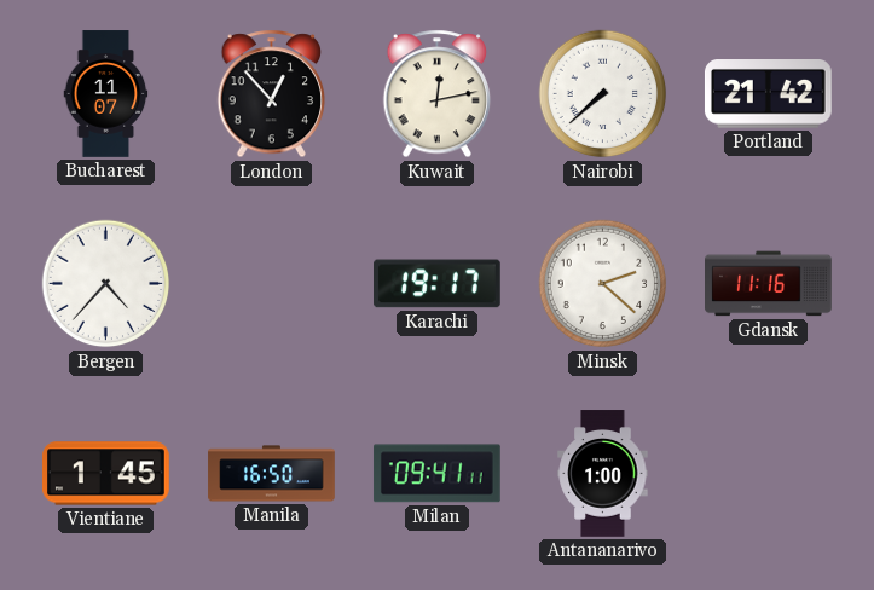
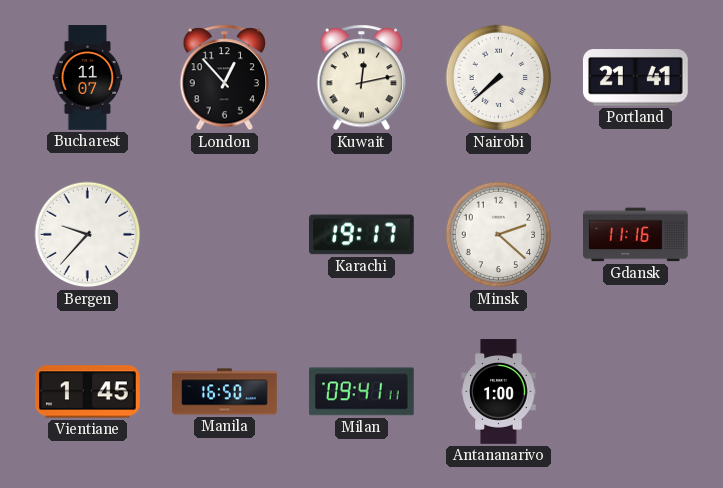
Portland: 21:42 -> 21:41 (635, 78)
Bergen: 4:37 -> 9:37 (88, 235)
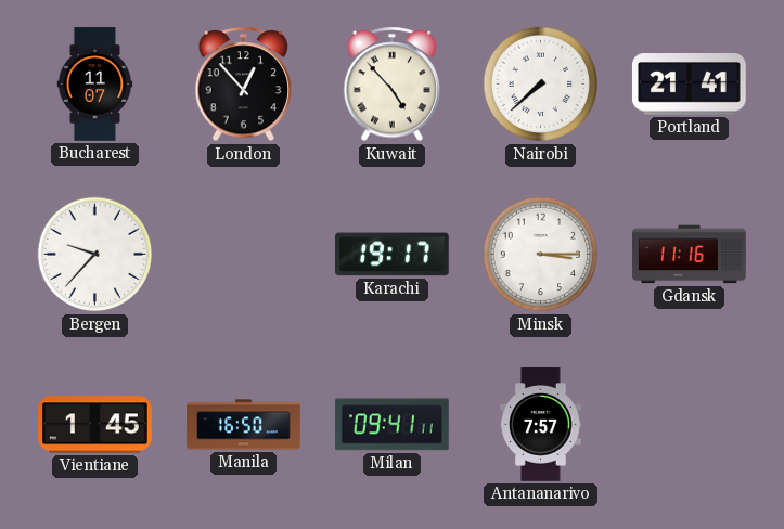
Kuwait: 12:13 -> 4:53 (393, 85)
Minsk: 2:22 -> 3:15 (541, 255)
Antananarivo: 1:00 -> 7:57 (541, 425)
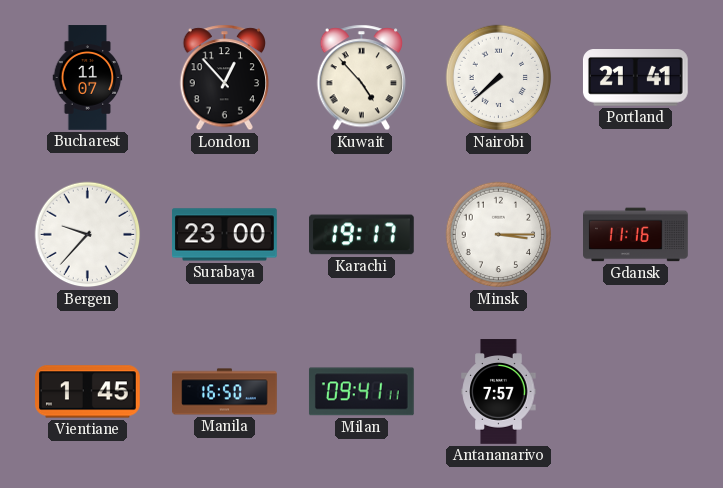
Surabaya: none -> 23:00 (225, 235)
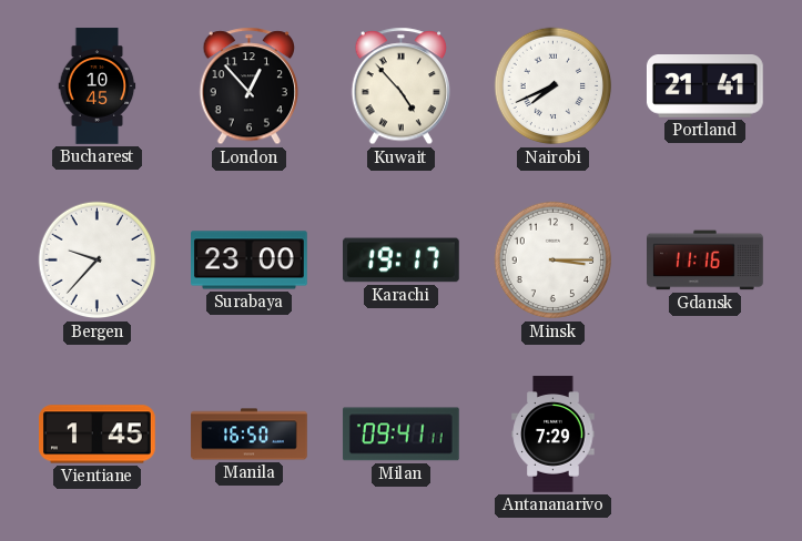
Bucharest: 11:07 -> 10:45 (98, 86)
Nairobi: 7:38 -> 7:41 (554, 86)
Antananarivo: 7:57 -> 7:29 (554, 435)
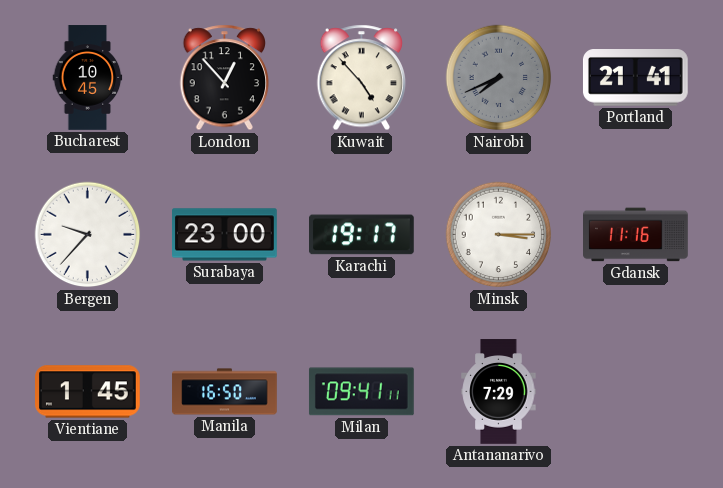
Nairobi dial: white -> grey (499, 78)
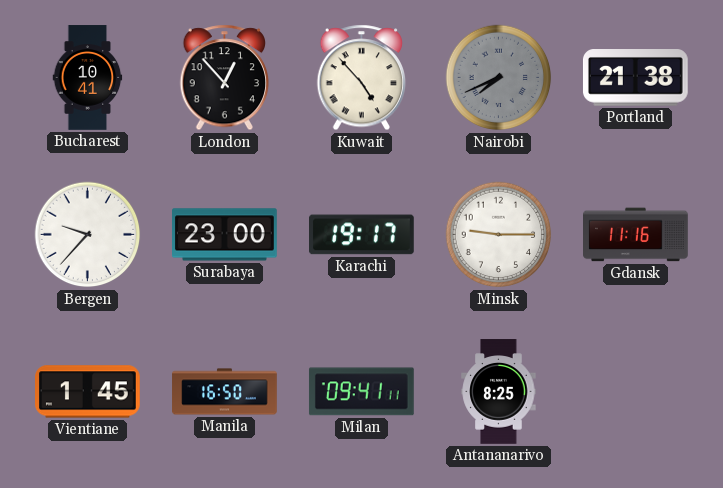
Bucharest: 10:45 -> 10:41 (88, 78)
Portland: 21:41 -> 21:38 (635, 78)
Minsk: 3:15 -> 9:15 (499, 235)
Antananarivo: 7:29 -> 8:25 (499, 392)
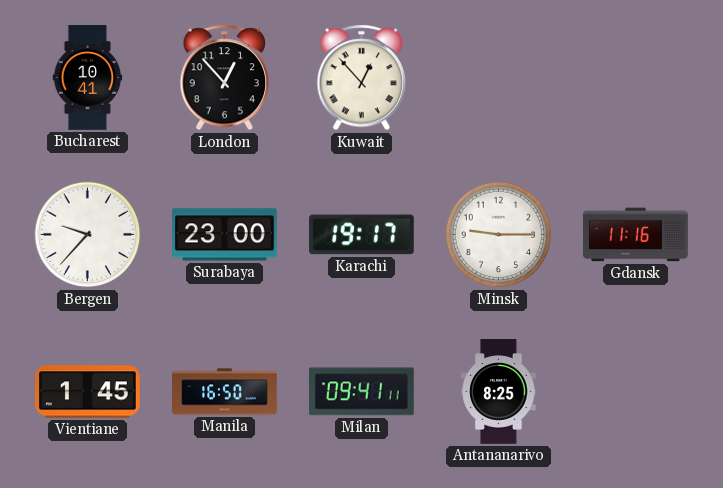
Kuwait: 4:53 -> 12:53 (362, 78)
Nairobi: 7:41 -> none (499, 78)
Portland: 21:38 -> none (635, 78)
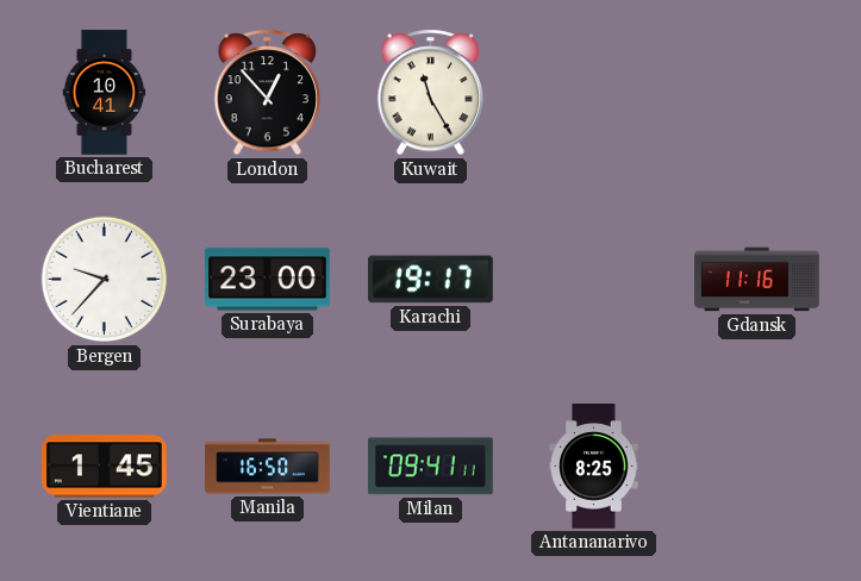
Kuwait: 12:53 -> 11:25 (431, 93)
Minsk: 9:15 -> none (499, 235)
